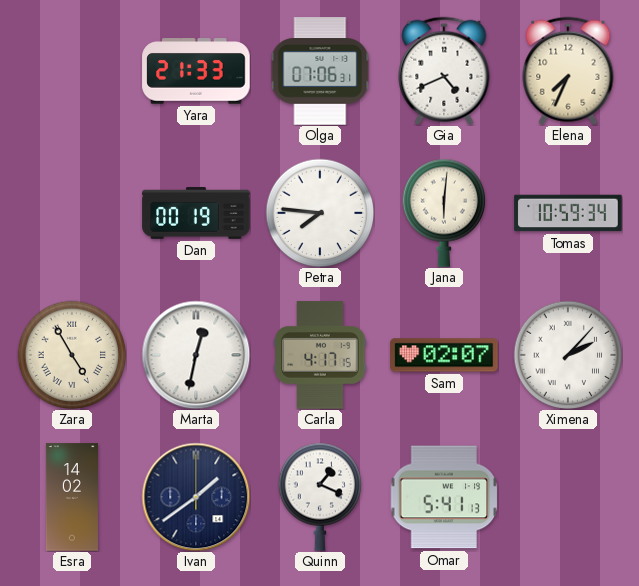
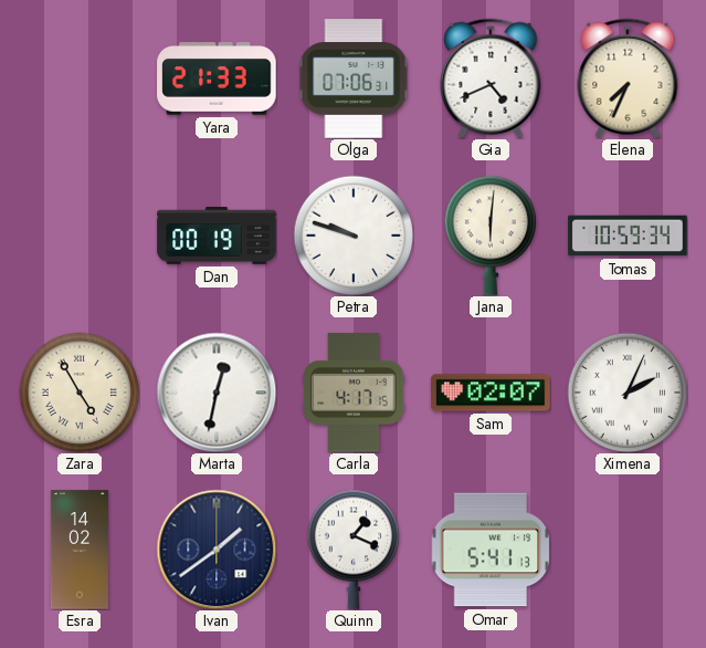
Petra: 7:46 -> 9:48 (354, 236)
Ximena: 2:07 -> 2:04 (628, 393)
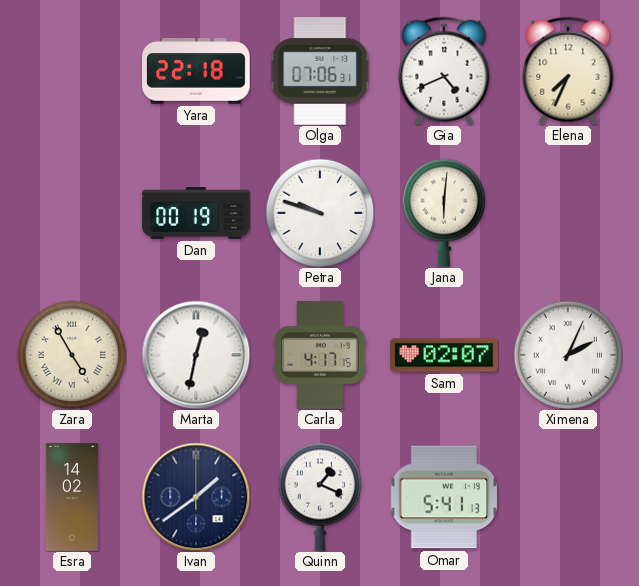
Yara: 21:33 -> 22:18 (196, 71)
Tomas: 10:59 -> none (628, 236)
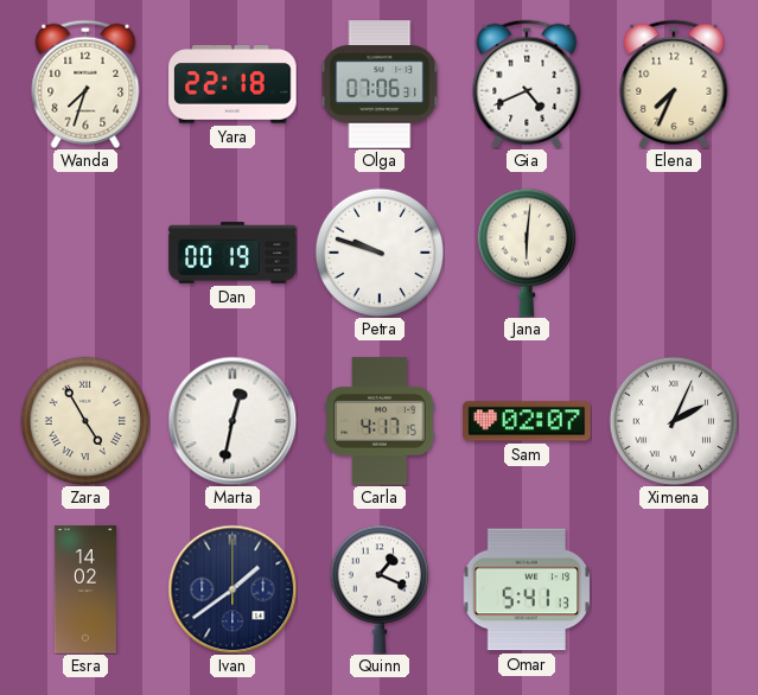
Wanda: none -> 7:33 (85, 84)
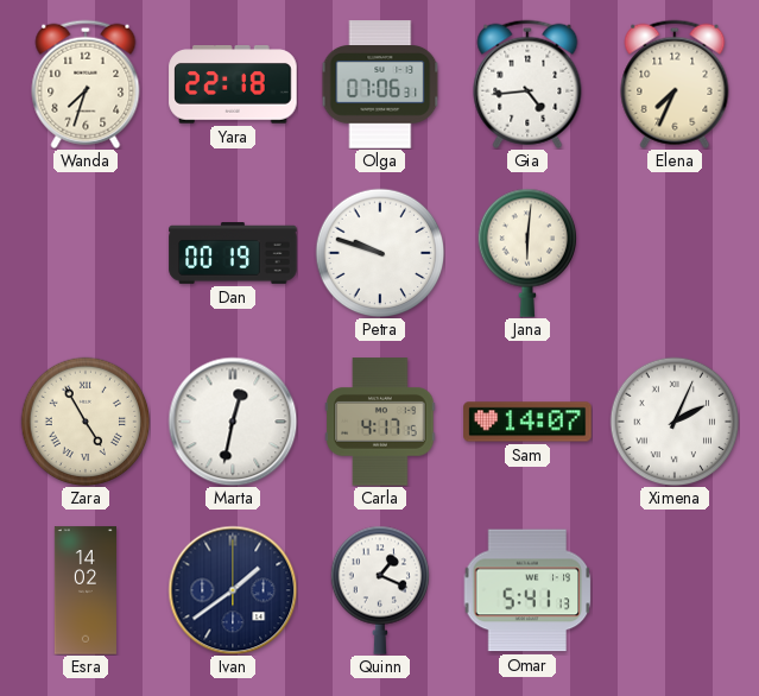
Gia: 4:41 -> 4:44 (527, 84)
Sam: 02:07 -> 14:07 (527, 422)
